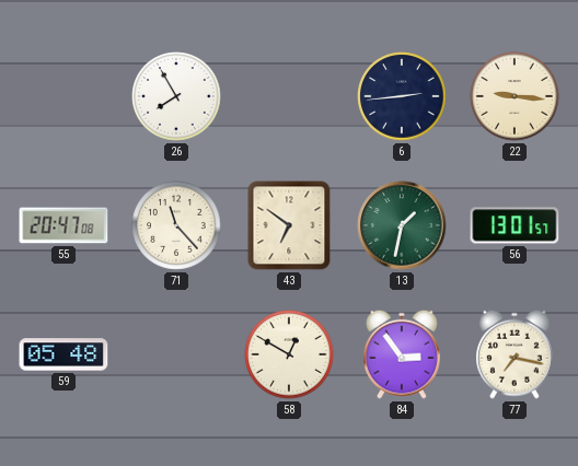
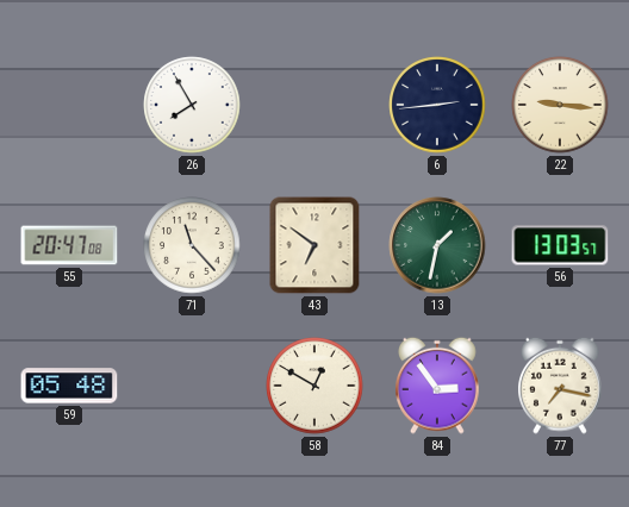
56: 13:01 -> 13:03 (560, 245)
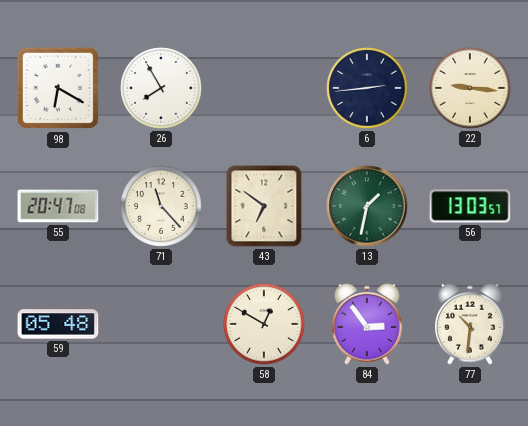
98: none -> 6:20 (58, 88)
77: 7:17 -> 10:31 (471, 324)
